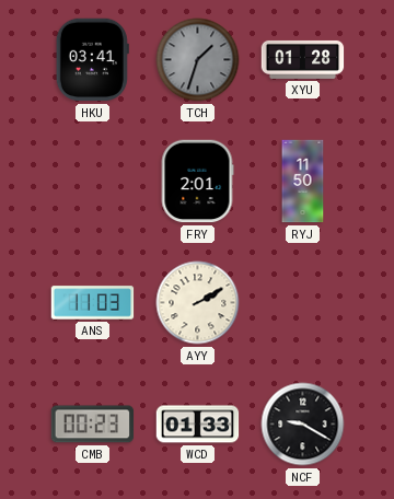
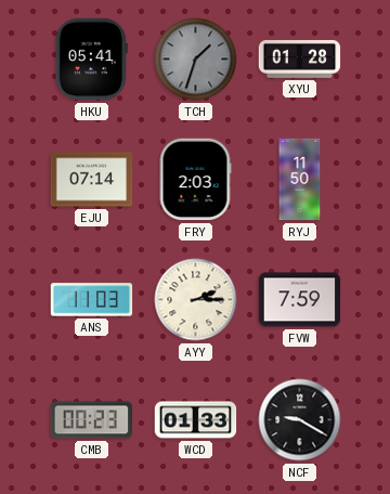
HKU: 03:41 -> 05:41 (91, 60)
EJU: none -> 07:14 (92, 180)
FRY: 2:01 -> 2:03 (195, 180)
AYY: 2:10 -> 2:15 (196, 300)
FVW: none -> 7:59 (300, 300)
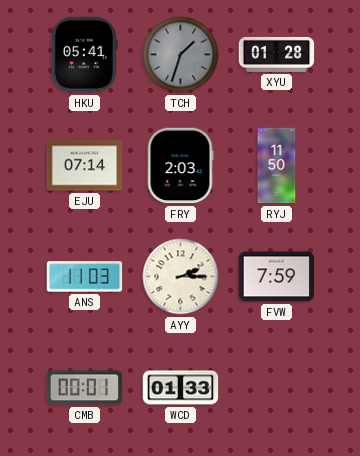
CMB: 00:23 -> 00:01 (85, 388)
NCF: 9:20 -> none (300, 420)
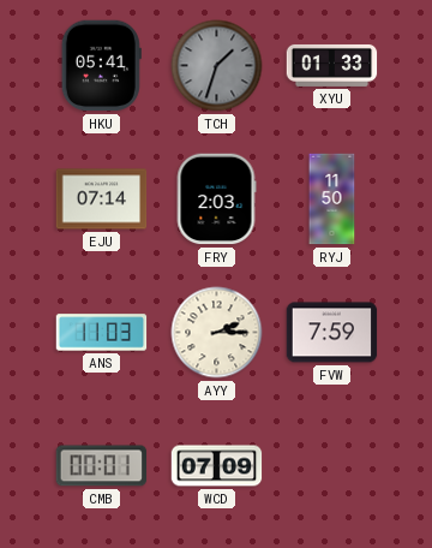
XYU: 01:28 -> 01:33 (332, 65)
WCD: 01:33 -> 07:09 (217, 466)
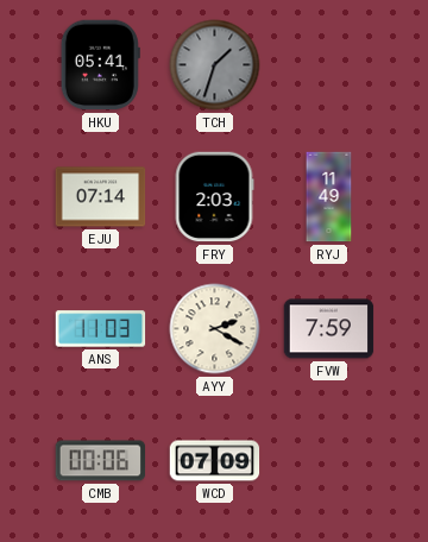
XYU: 01:33 -> none (332, 65)
RYJ: 11:50 -> 11:49 (329, 197)
AYY: 2:15 -> 2:20 (215, 329)
CMB: 00:01 -> 00:06 (101, 461)
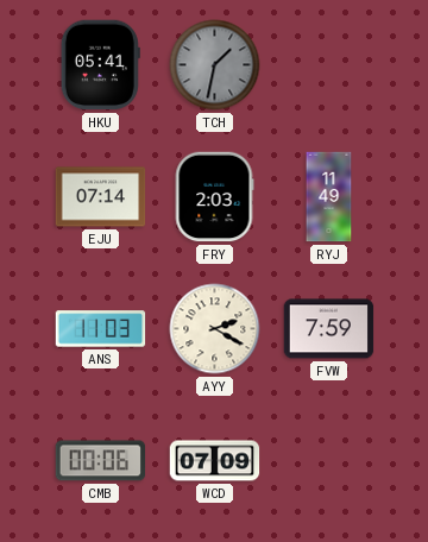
TCH: 1:33 -> 1:32 (215, 65)
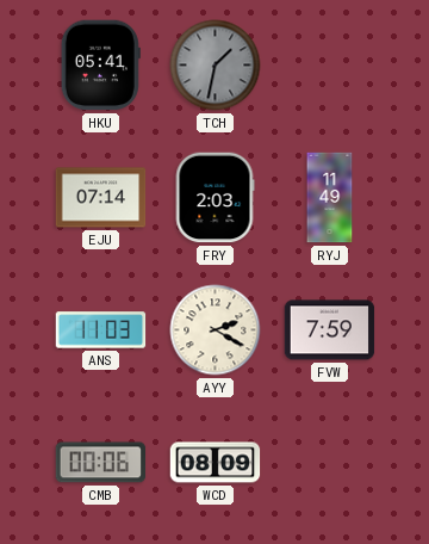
WCD: 07:09 -> 08:09 (216, 463)
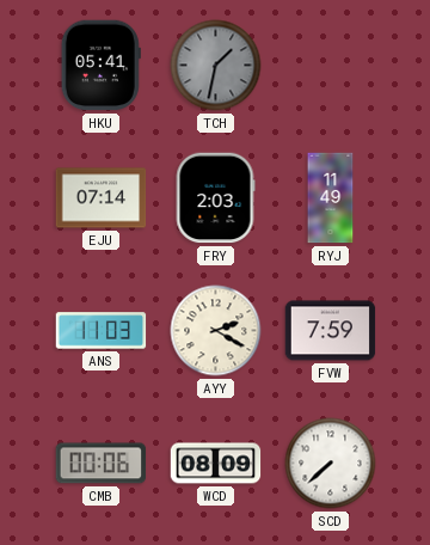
SCD: none -> 7:38 (331, 464)
